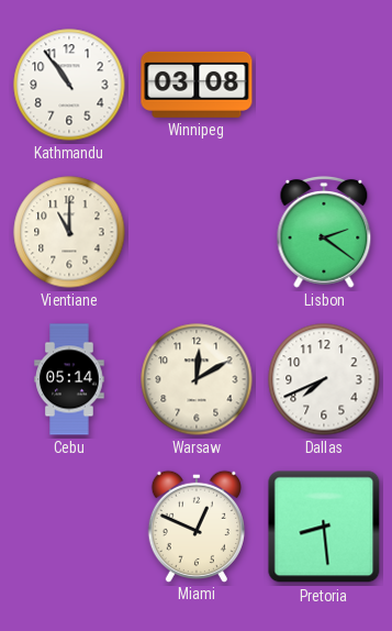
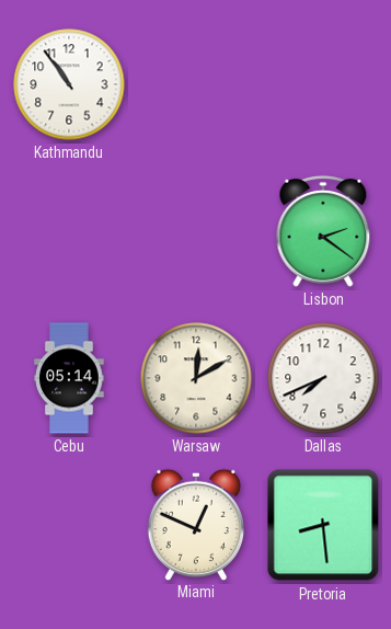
Winnipeg: 03:08 -> none (197, 85)
Vientiane: 11:00 -> none (69, 232)
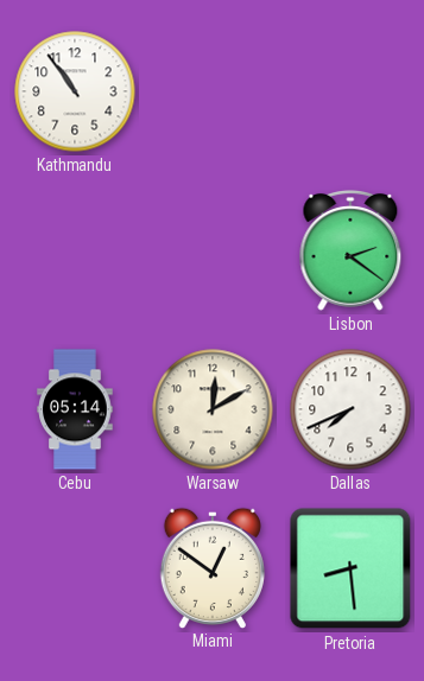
Miami: 12:49 -> 12:51 (213, 567)
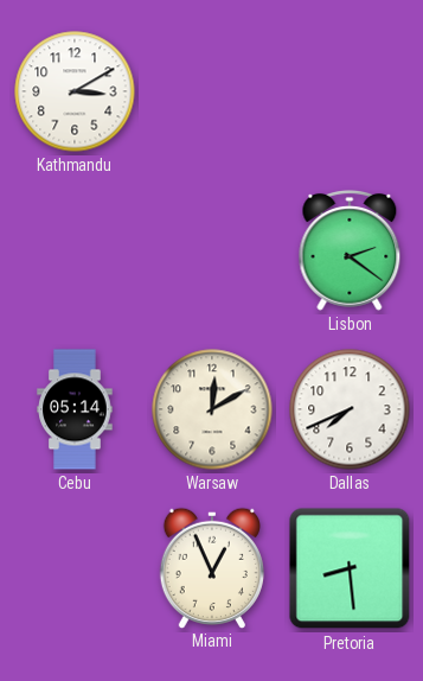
Kathmandu: 10:54 -> 3:10 (75, 91)
Miami: 12:51 -> 12:56 (212, 567)
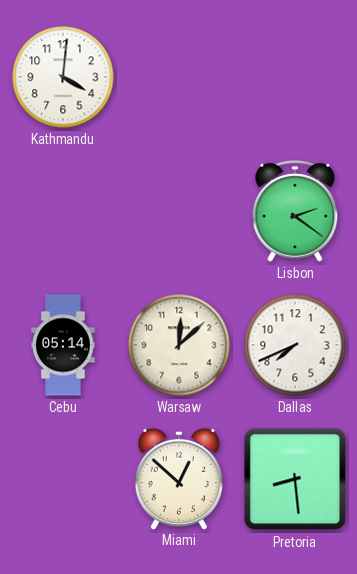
Kathmandu: 3:10 -> 4:01 (63, 77)
Warsaw: 12:10 -> 12:08 (179, 345)
Miami: 12:56 -> 12:52 (179, 478)
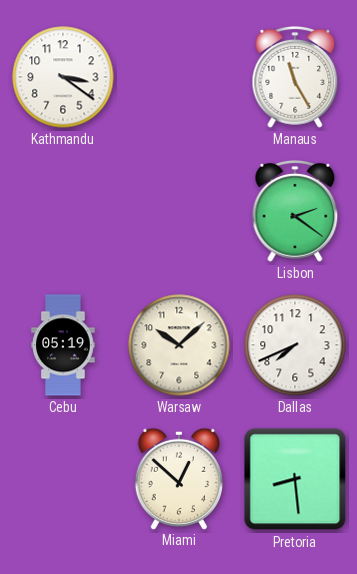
Kathmandu: 4:01 -> 3:21 (63, 77)
Manaus: none -> 11:25 (295, 77)
Cebu: 05:14 -> 05:19 (63, 345)
Warsaw: 12:08 -> 10:08 (179, 345)
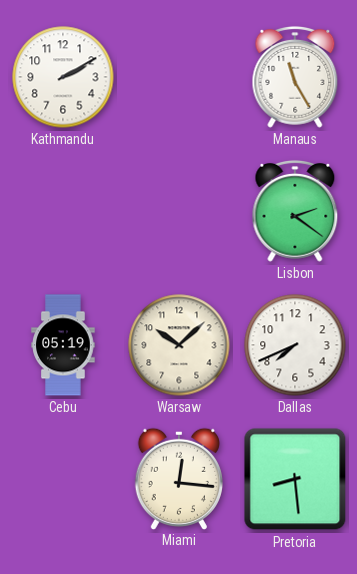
Kathmandu: 3:21 -> 2:10 (63, 77)
Miami: 12:52 -> 12:16 (179, 478)
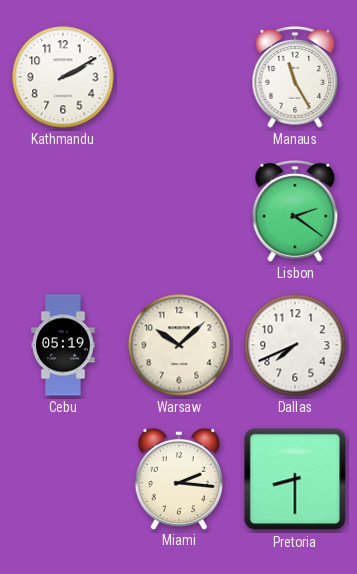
Miami: 12:16 -> 2:16 (179, 478)
Pretoria: 8:29 -> 8:30 (295, 479)
